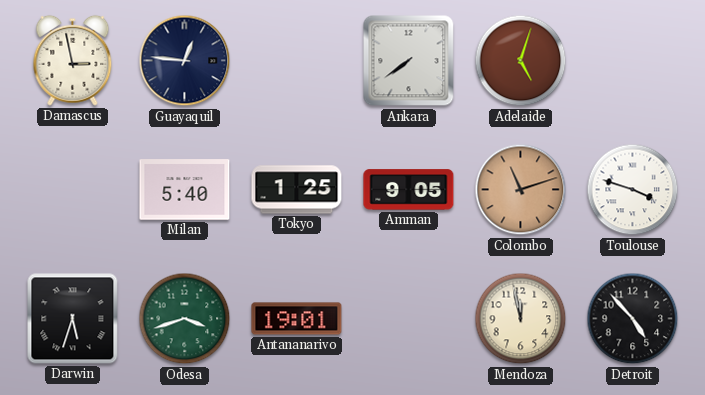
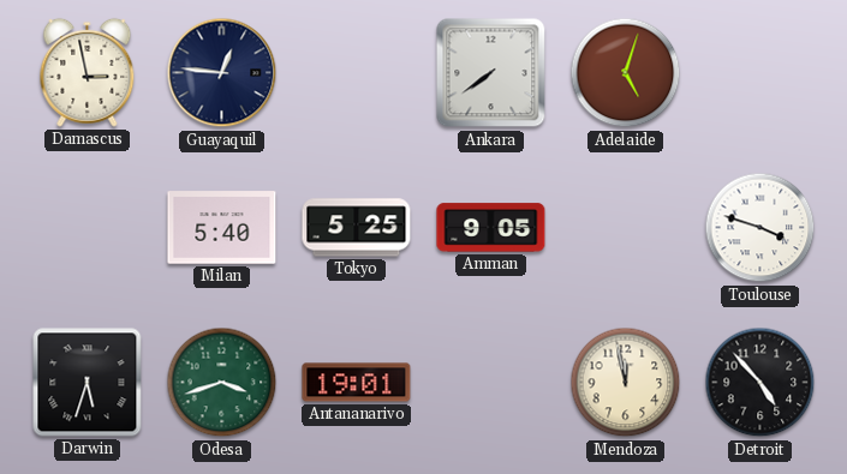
Tokyo: 1:25 -> 5:25 (357, 228)
Colombo: 11:12 -> none (521, 190)
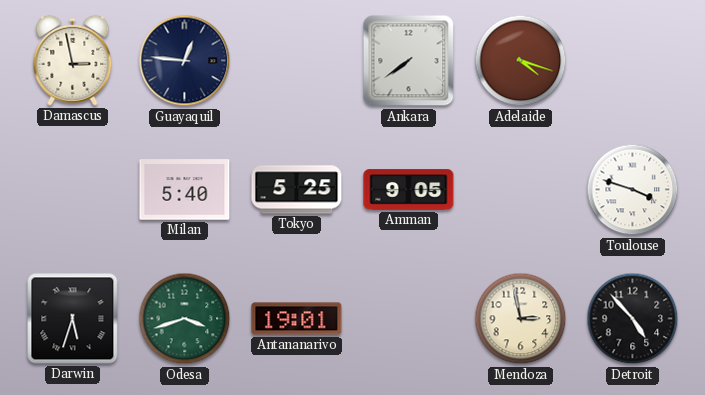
Adelaide: 5:03 -> 4:18 (521, 61)
Mendoza: 11:58 -> 2:58 (521, 319)
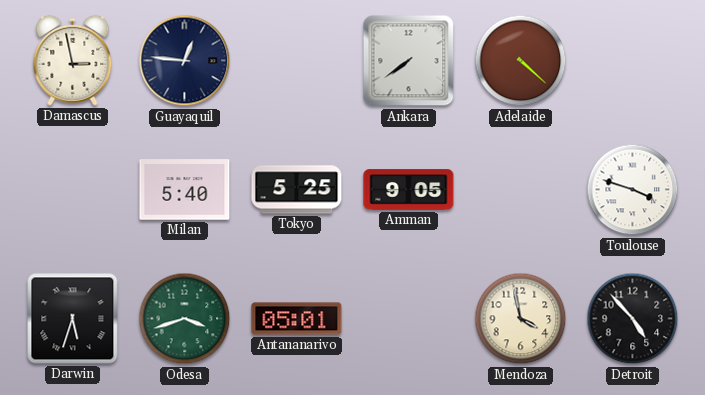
Adelaide: 4:18 -> 4:22 (521, 61)
Antananarivo: 19:01 -> 05:01 (297, 319)
Mendoza: 2:58 -> 3:58 (521, 319)
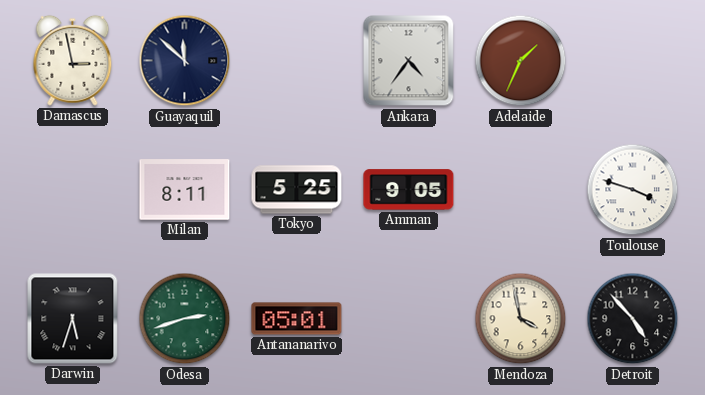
Guayaquil: 12:46 -> 11:52 (185, 61)
Ankara: 7:39 -> 4:36 (409, 61)
Adelaide: 4:22 -> 1:34 (521, 61)
Milan: 5:40 -> 8:11 (185, 190)
Odesa: 3:42 -> 2:42 (185, 319)
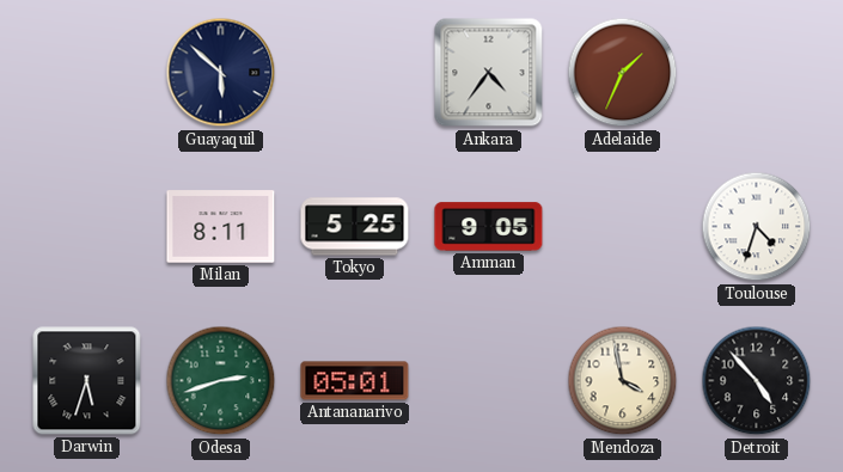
Damascus: 2:58 -> none (73, 60)
Guayaquil: 11:52 -> 5:52 (221, 73)
Toulouse: 3:48 -> 4:33 (757, 227)
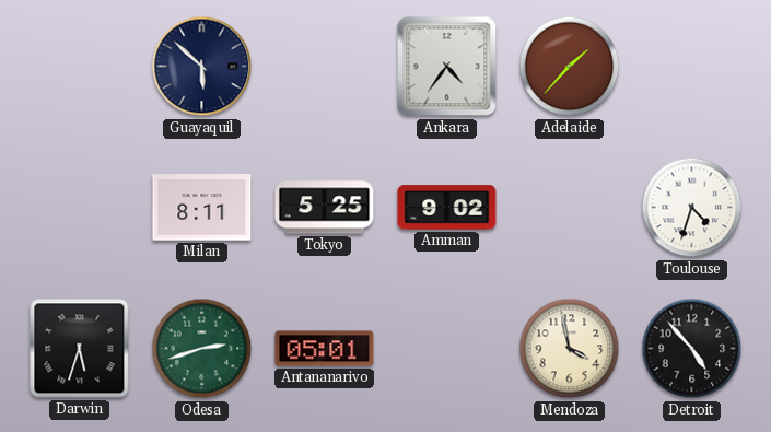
Adelaide: 1:34 -> 1:37 (570, 67)
Amman: 9:05 -> 9:02 (447, 208)
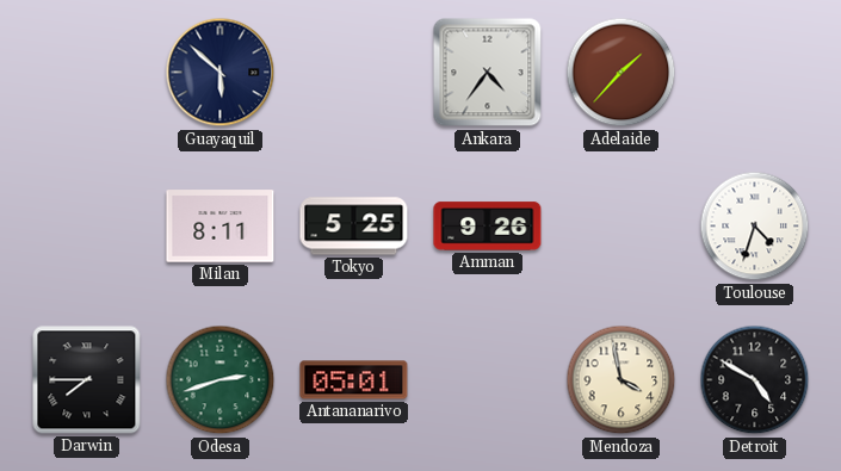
Amman: 9:02 -> 9:26 (488, 227)
Darwin: 5:33 -> 7:45 (87, 380)
Detroit: 4:53 -> 4:50 (755, 380)
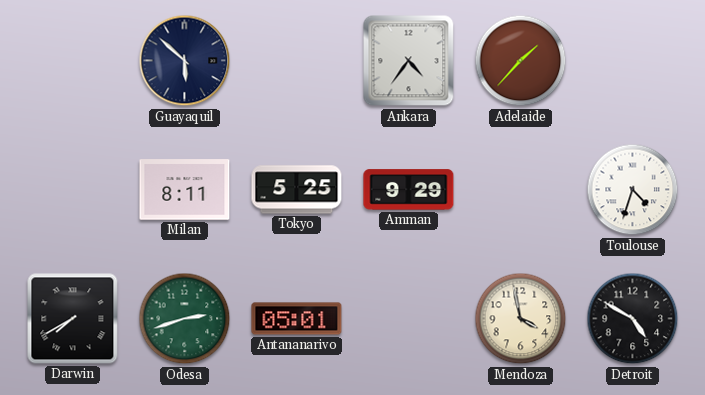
Amman: 9:26 -> 9:29 (409, 190)
Darwin: 7:45 -> 7:40 (73, 319)
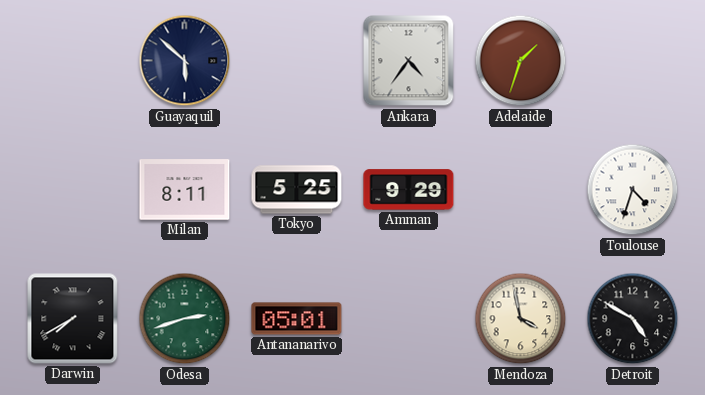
Adelaide: 1:37 -> 1:33 (521, 61)
